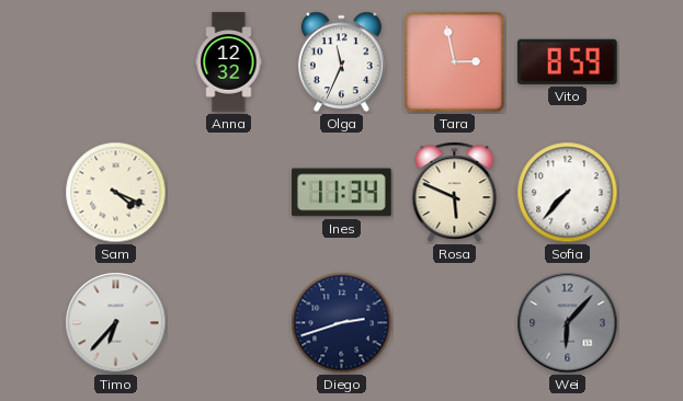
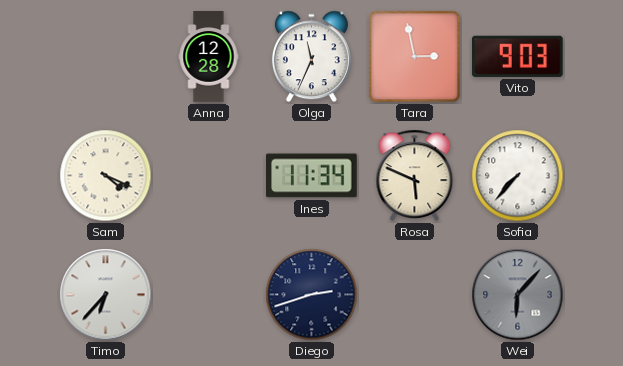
Anna: 12:32 -> 12:28 (209, 57)
Vito: 8:59 -> 9:03 (517, 56)
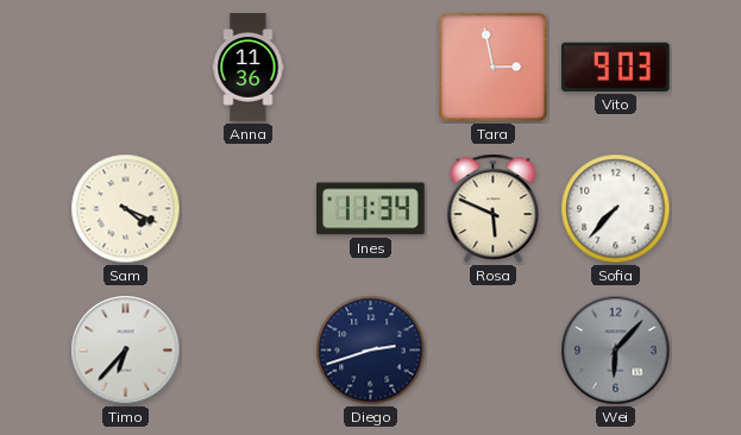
Anna: 12:28 -> 11:36 (249, 68)
Olga: 11:34 -> none (311, 57)
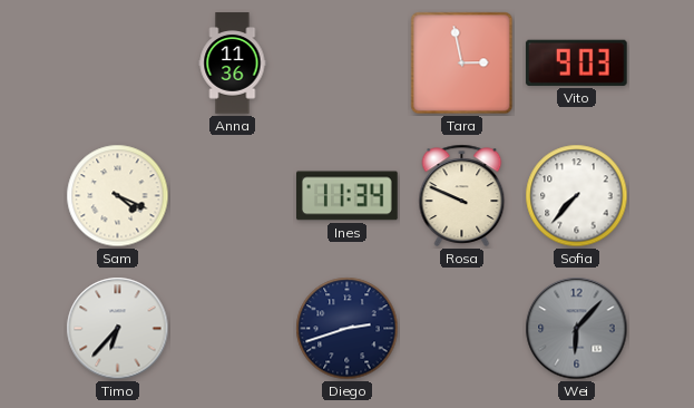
Rosa: 5:49 -> 9:49 (462, 195)
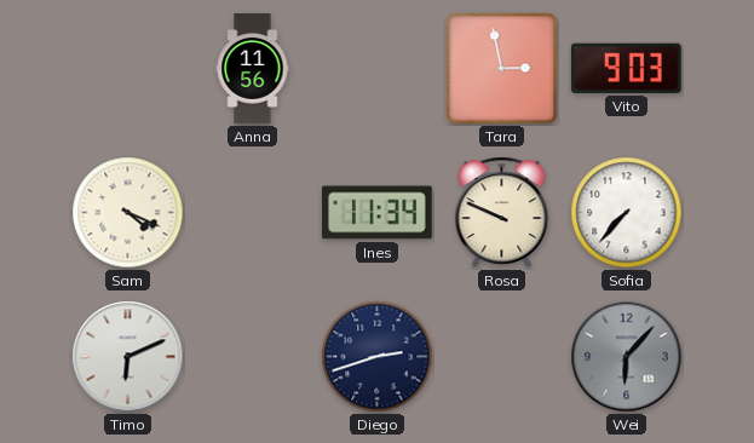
Anna: 11:36 -> 11:56 (253, 69)
Timo: 6:37 -> 6:11 (128, 357)
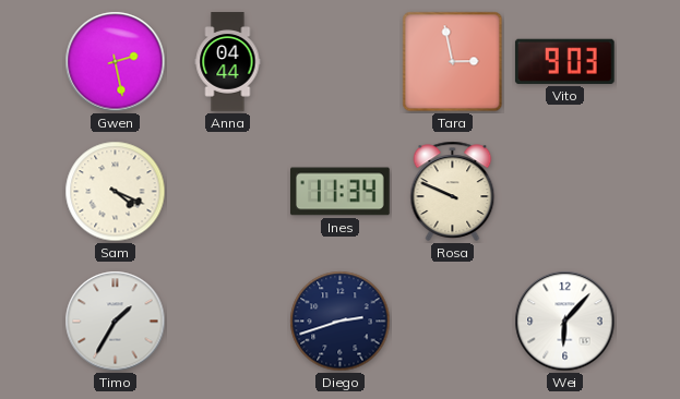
Gwen: none -> 2:28 (116, 62)
Anna: 11:56 -> 04:44 (228, 62)
Sofia: 7:37 -> none (627, 213)
Timo: 6:11 -> 1:35 (116, 322)
Wei dial: grey -> white (565, 322)
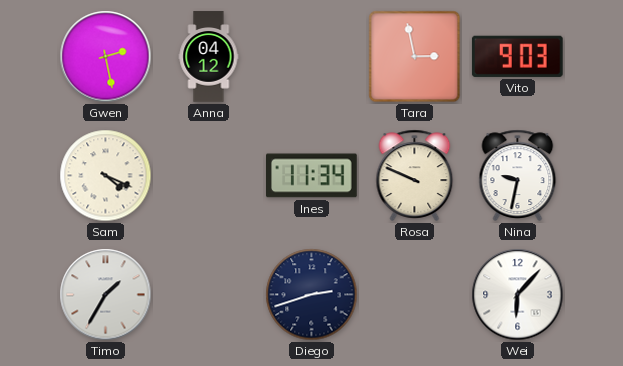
Anna: 04:44 -> 04:12 (209, 57)
Nina: none -> 9:32 (518, 175)
